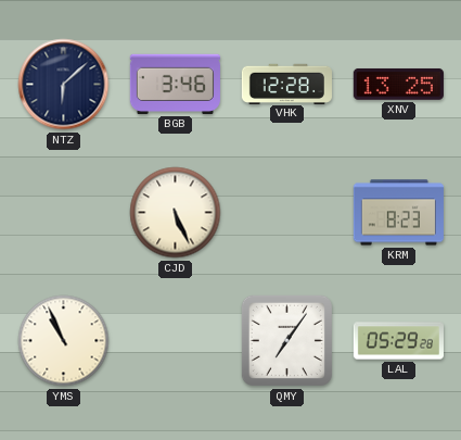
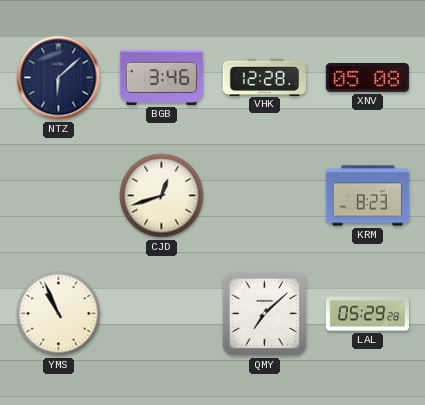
XNV: 13:25 -> 05:08 (367, 77)
CJD: 5:26 -> 12:42 (162, 196)
QMY: 7:06 -> 7:08 (264, 313)
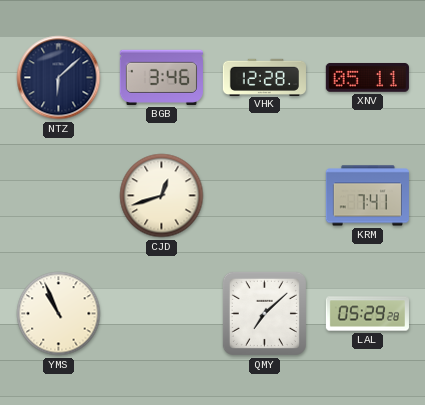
XNV: 05:08 -> 05:11 (367, 77)
KRM: 8:23 -> 7:41 (367, 196)
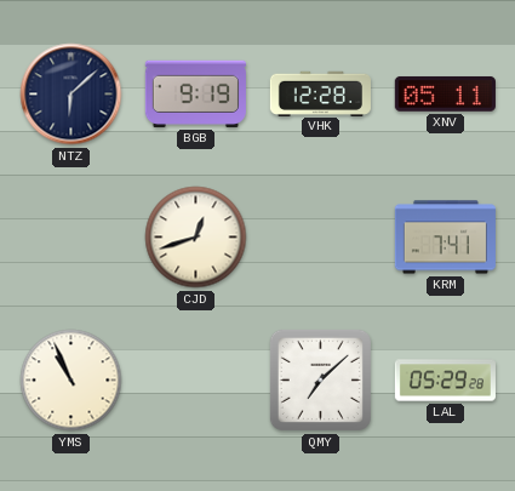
BGB: 3:46 -> 9:19 (195, 93)
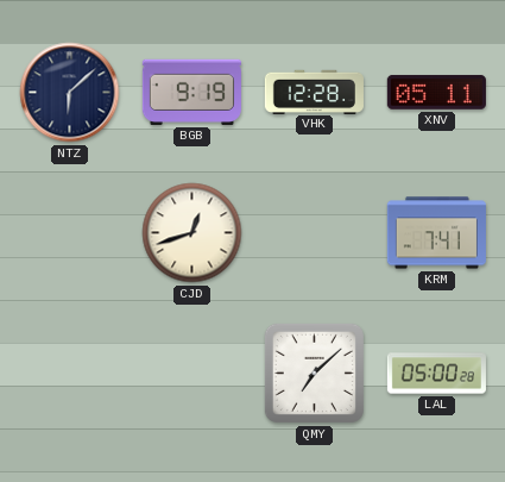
YMS: 10:56 -> none (71, 381)
LAL: 05:29 -> 05:00 (436, 374)
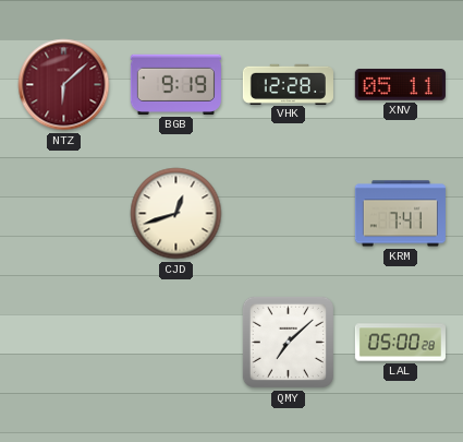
NTZ dial: navy -> burgundy (64, 85)
